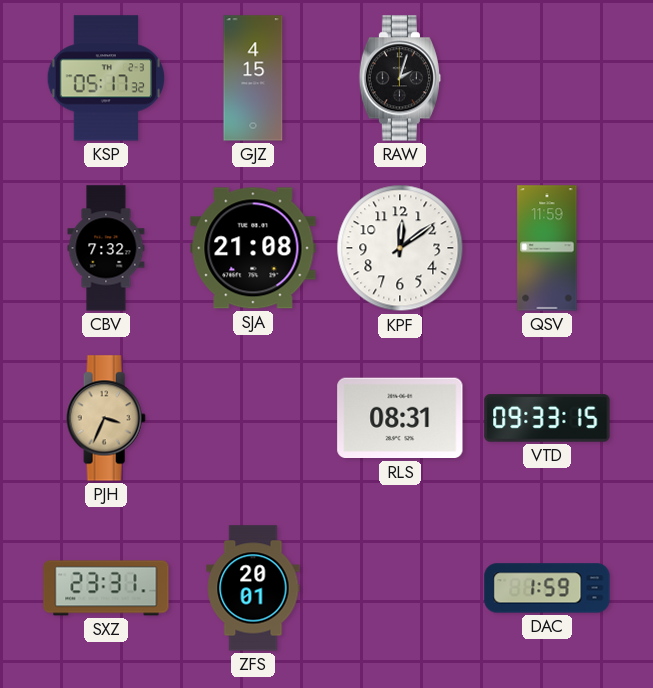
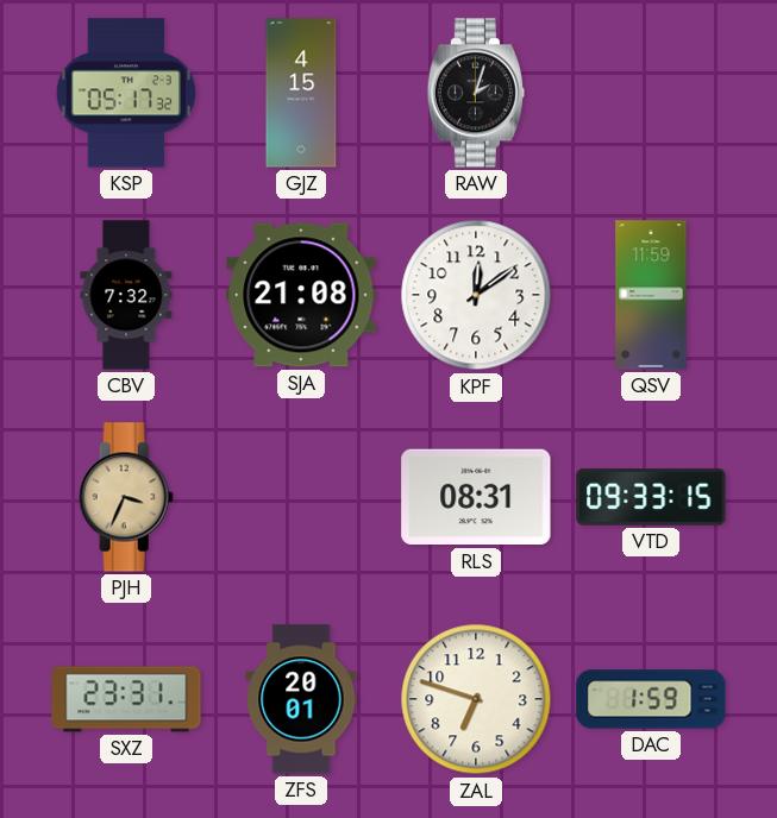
ZAL: none -> 6:48 (476, 699)
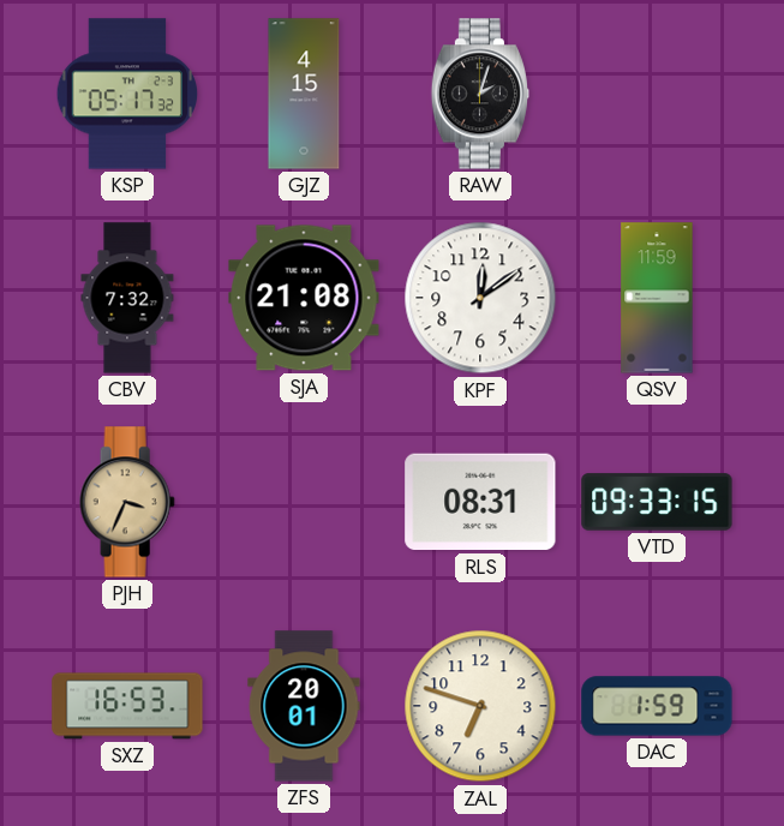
SXZ: 23:31 -> 16:53 (127, 706)
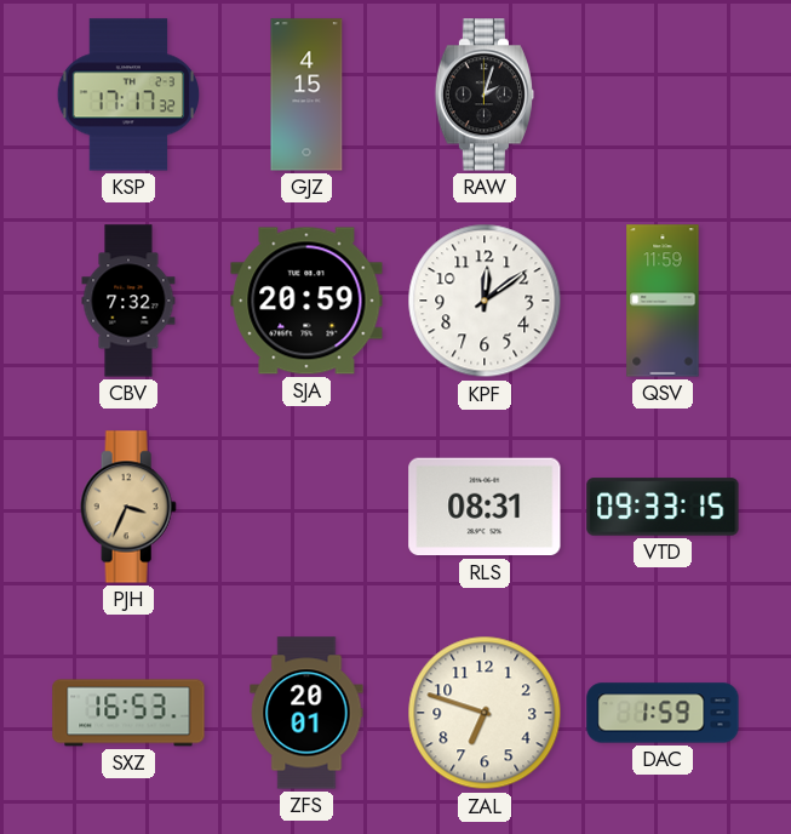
KSP: 05:17 -> 17:17 (128, 95)
SJA: 21:08 -> 20:59 (306, 301)
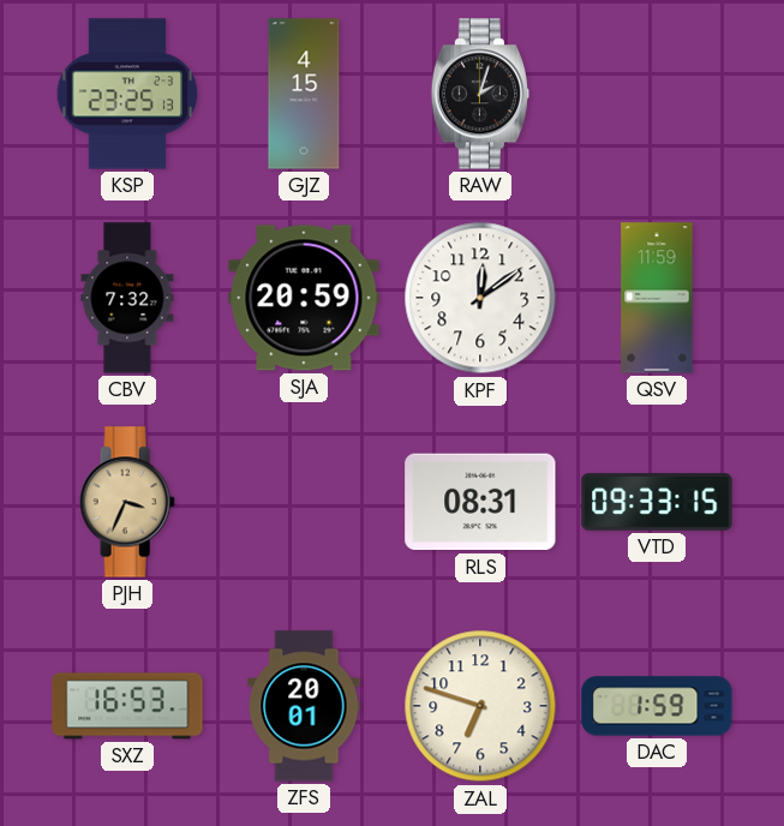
KSP: 17:17 -> 23:25 (127, 94)
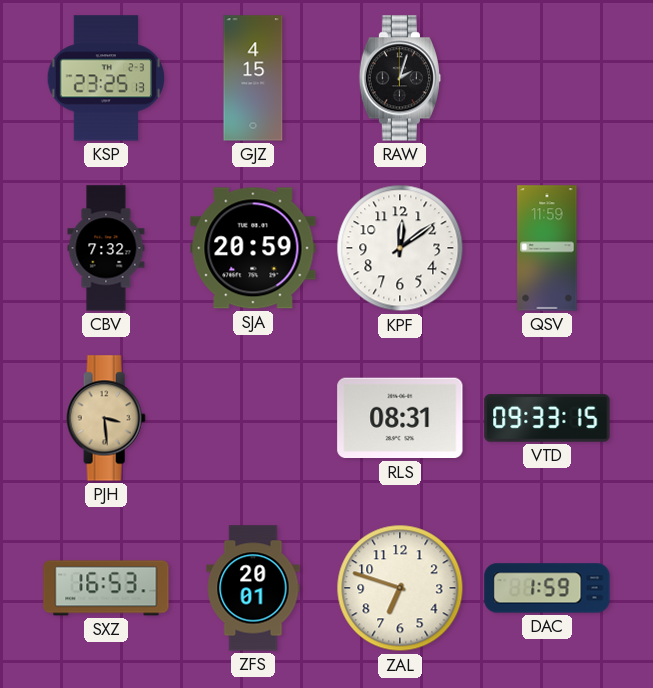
PJH: 3:34 -> 3:29 (106, 418)
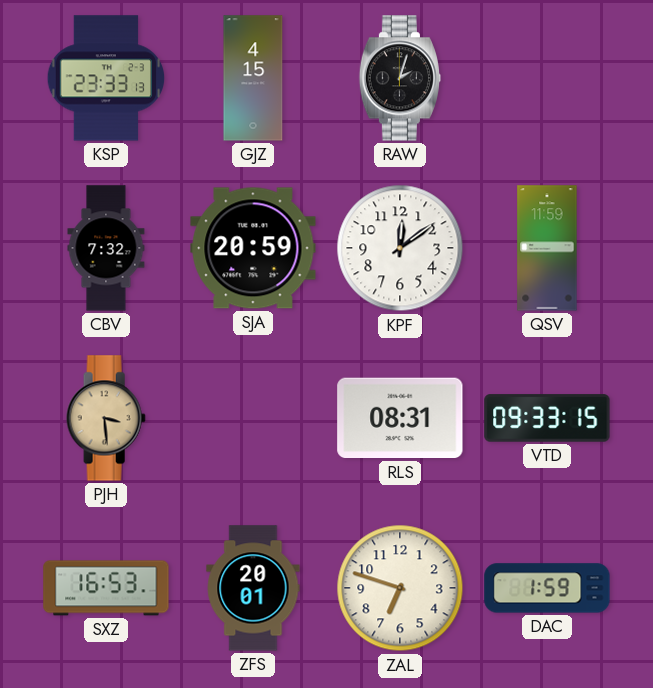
KSP: 23:25 -> 23:33 (106, 78)
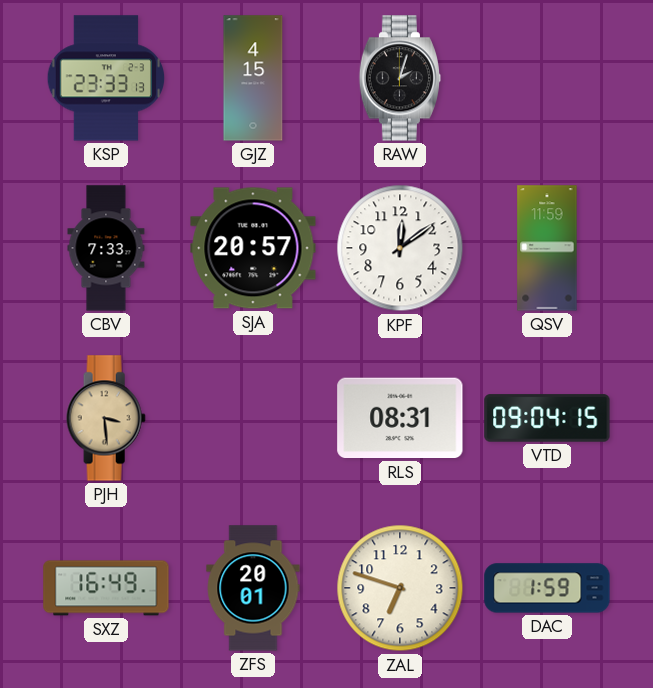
CBV: 7:32 -> 7:33 (106, 248)
SJA: 20:59 -> 20:57 (253, 248)
VTD: 09:33 -> 09:04 (547, 418)
SXZ: 16:53 -> 16:49 (106, 588)
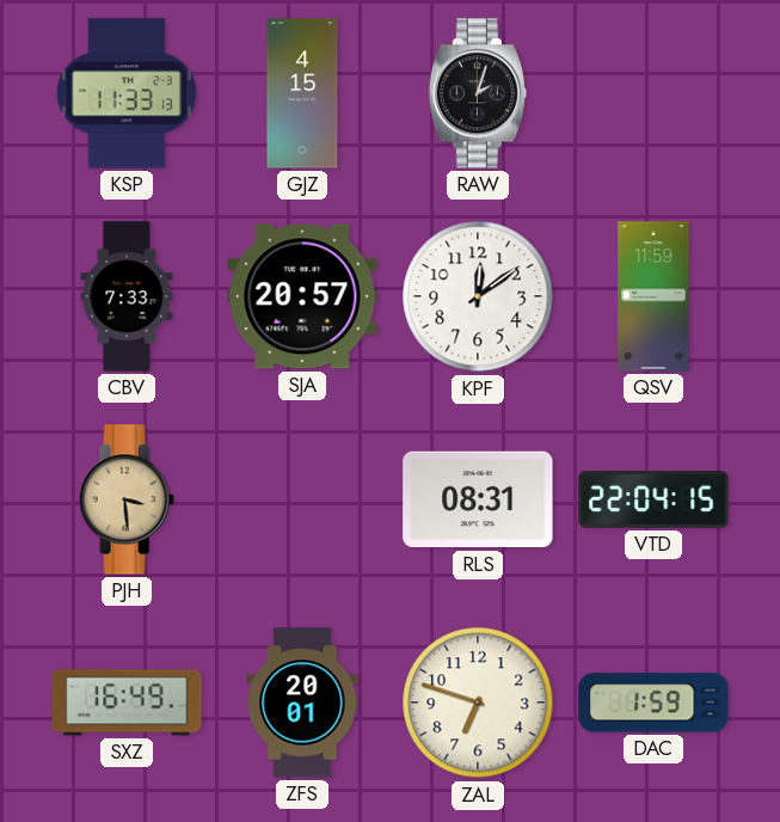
KSP: 23:33 -> 11:33 (127, 93)
VTD: 09:04 -> 22:04 (653, 499)
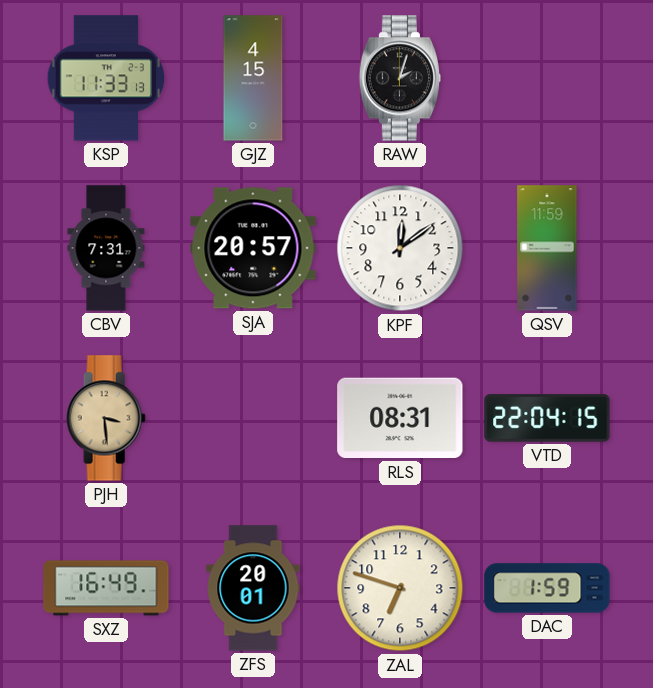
CBV: 7:33 -> 7:31 (106, 248)
